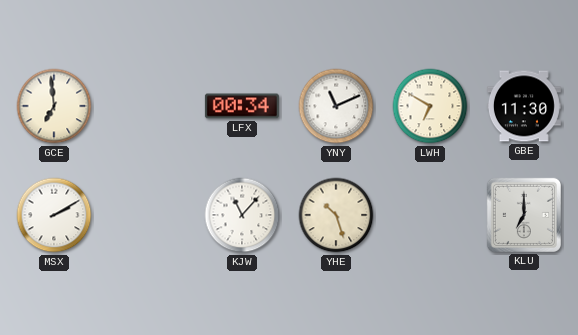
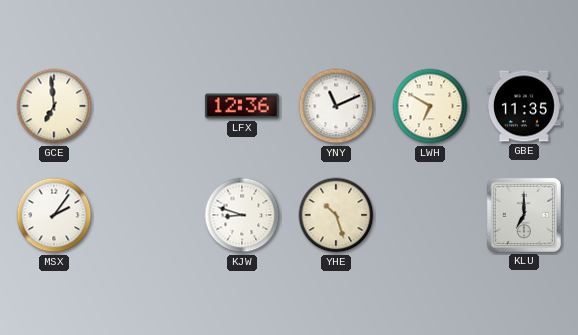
LFX: 00:34 -> 12:36 (242, 106)
GBE: 11:30 -> 11:35 (524, 106)
MSX: 2:10 -> 2:06 (54, 215)
KJW: 11:07 -> 8:48 (242, 215)
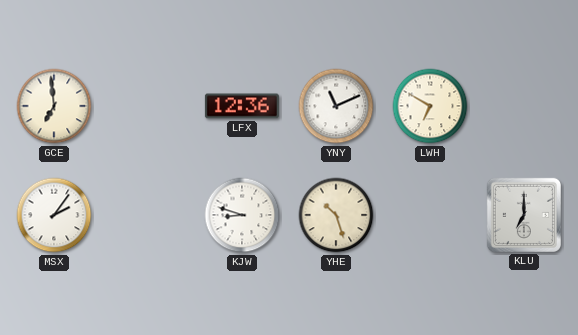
GBE: 11:35 -> none (524, 106)
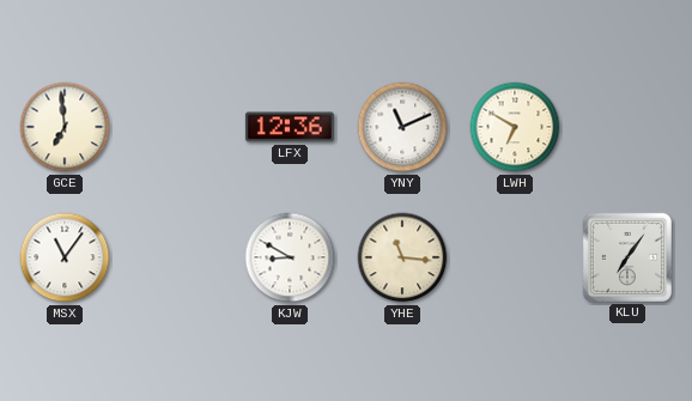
MSX: 2:06 -> 11:06 (65, 257)
KJW: 8:48 -> 8:50 (290, 257)
YHE: 10:27 -> 11:16 (402, 257)
KLU: 7:00 -> 7:06 (627, 257)
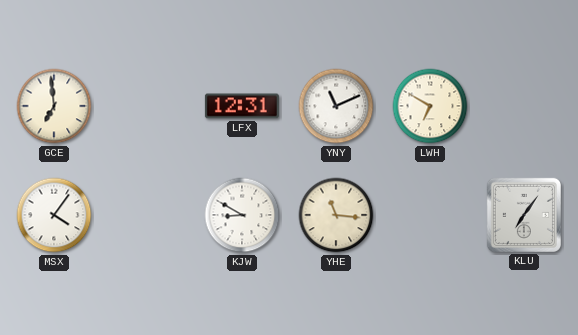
LFX: 12:36 -> 12:31 (242, 106)
MSX: 11:06 -> 4:06 (54, 215)
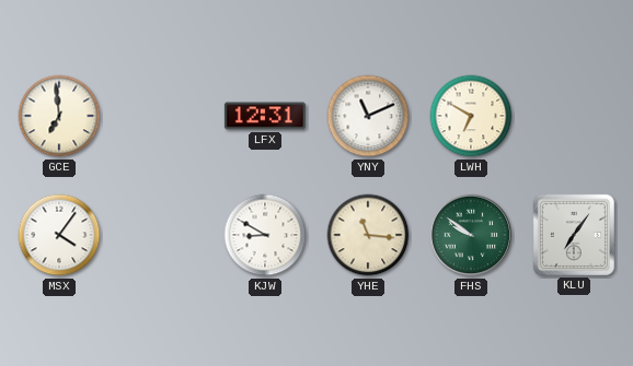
FHS: none -> 9:51 (471, 235)
